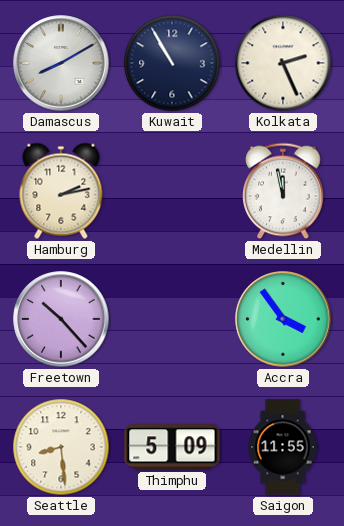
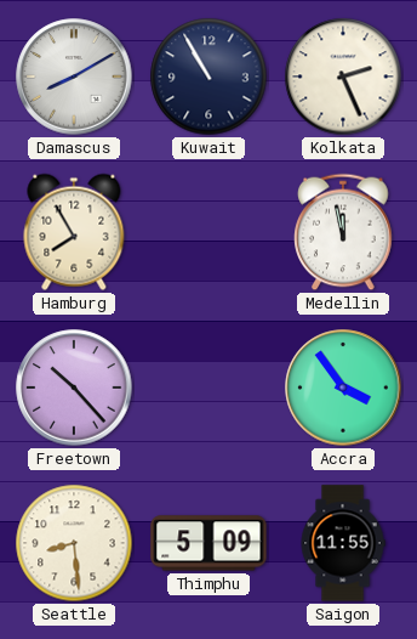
Hamburg: 2:13 -> 7:55 (74, 232)
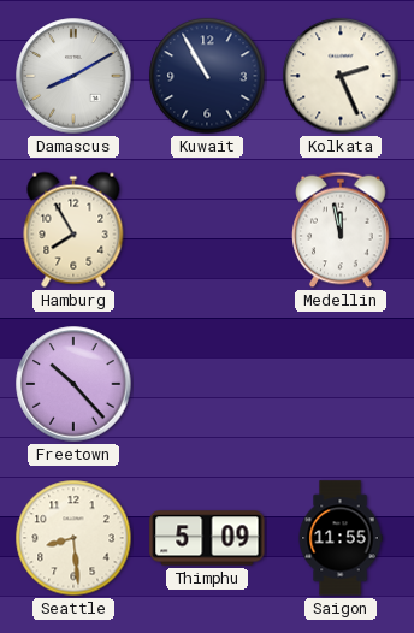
Accra: 3:54 -> none (343, 388)
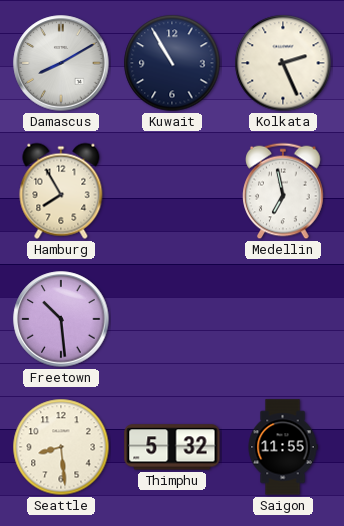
Medellin: 11:58 -> 6:58 (283, 191)
Freetown: 10:23 -> 10:29 (61, 319)
Thimphu: 5:09 -> 5:32 (172, 447)
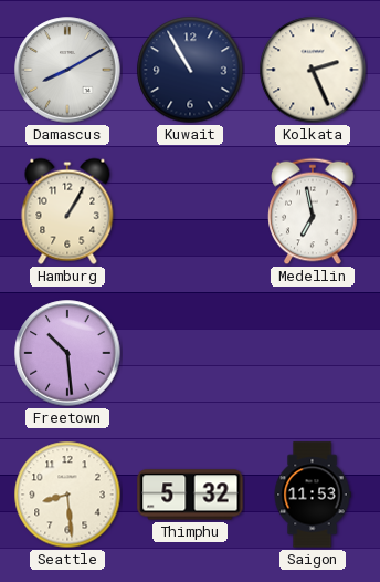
Hamburg: 7:55 -> 1:05 (67, 211)
Saigon: 11:55 -> 11:53 (313, 495)
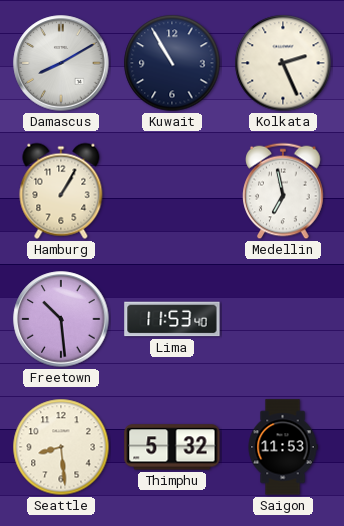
Lima: none -> 11:53 (172, 319)
